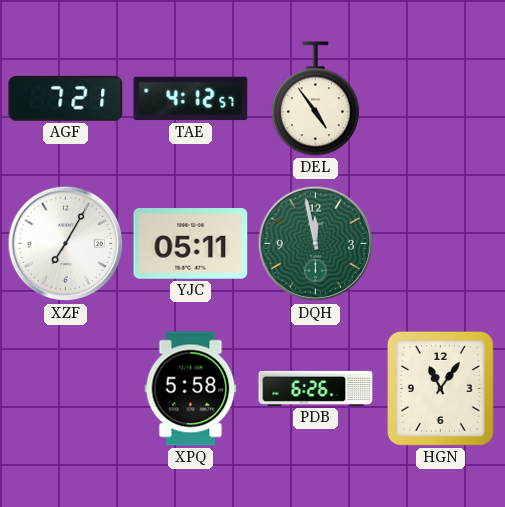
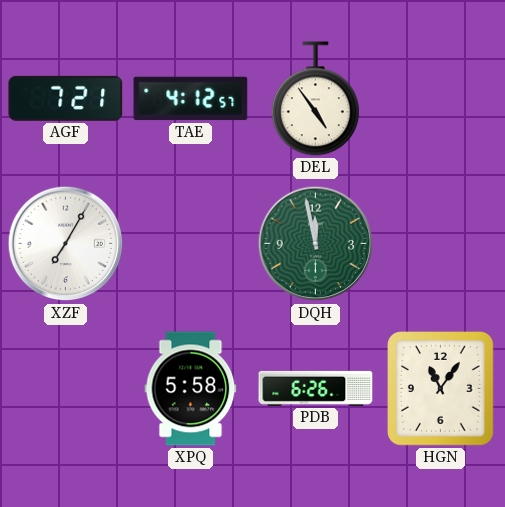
YJC: 05:11 -> none (191, 244)
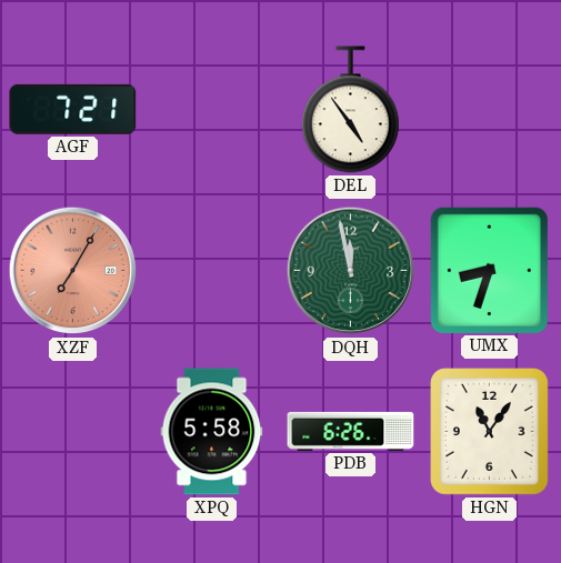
TAE: 4:12 -> none (191, 99)
XZF dial: white -> salmon (73, 271)
UMX: none -> 8:33 (489, 270)
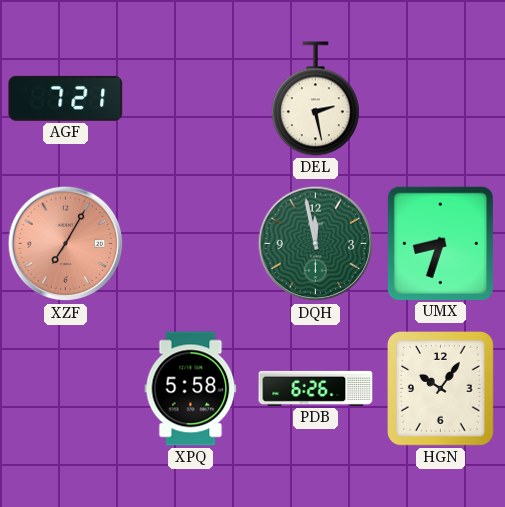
DEL: 4:54 -> 2:28 (315, 99)
HGN: 11:06 -> 10:06 (441, 389)
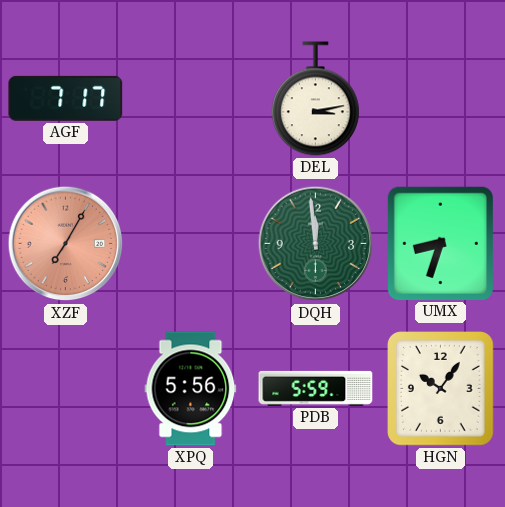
AGF: 7:21 -> 7:17 (66, 98)
DEL: 2:28 -> 3:13 (315, 99)
DQH: 11:58 -> 11:59 (316, 244)
XPQ: 5:58 -> 5:56 (191, 389)
PDB: 6:26 -> 5:59 (316, 388)
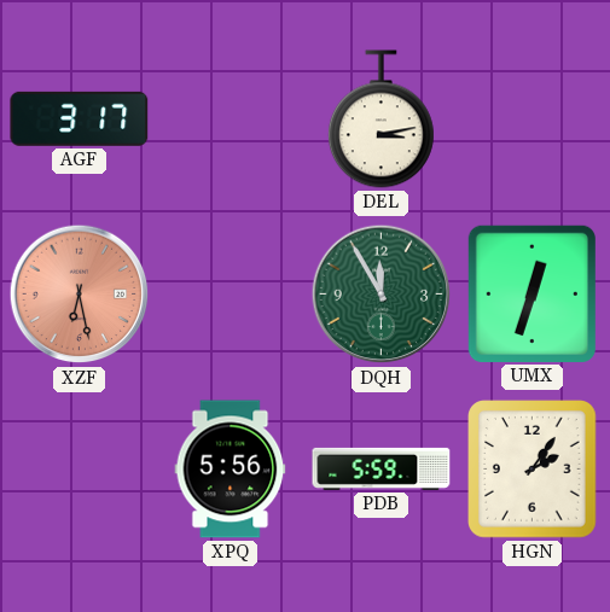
AGF: 7:17 -> 3:17 (80, 118)
XZF: 7:05 -> 6:28 (80, 295)
DQH: 11:59 -> 11:55 (382, 295)
UMX: 8:33 -> 12:33 (531, 293)
HGN: 10:06 -> 2:06 (533, 470)
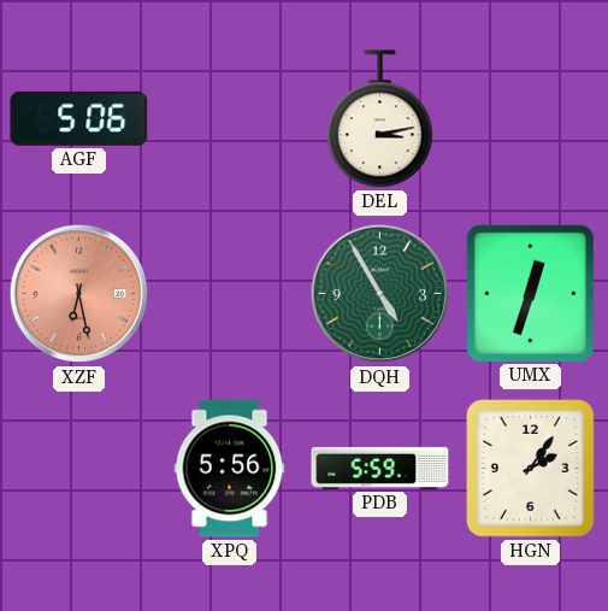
AGF: 3:17 -> 5:06 (79, 118)
DQH: 11:55 -> 4:55 (380, 294)
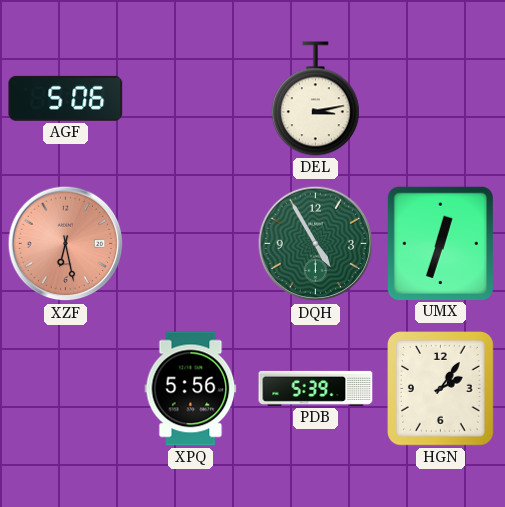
PDB: 5:59 -> 5:39 (316, 388)
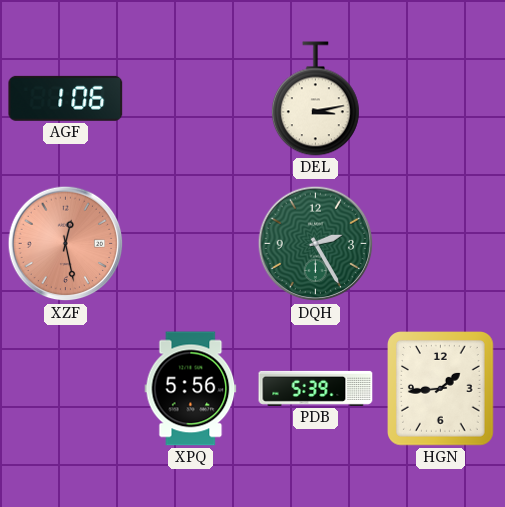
AGF: 5:06 -> 1:06 (66, 98)
XZF: 6:28 -> 12:28 (66, 244)
DQH: 4:55 -> 2:25 (316, 244)
UMX: 12:33 -> none (440, 243)
HGN: 2:06 -> 1:44 (441, 389)
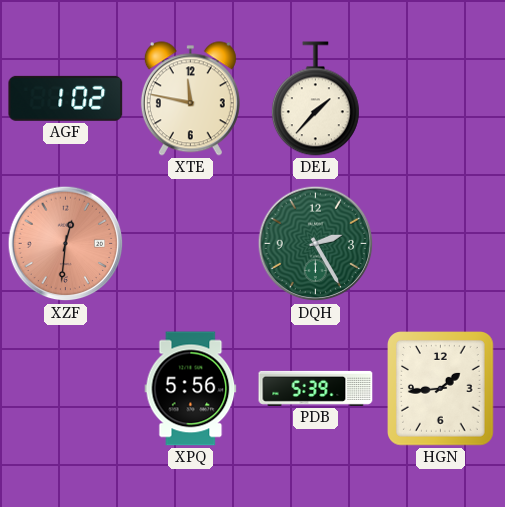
AGF: 1:06 -> 1:02 (66, 98)
XTE: none -> 11:47 (190, 99)
DEL: 3:13 -> 1:37 (315, 99)
XZF: 12:28 -> 12:31 (66, 244)
